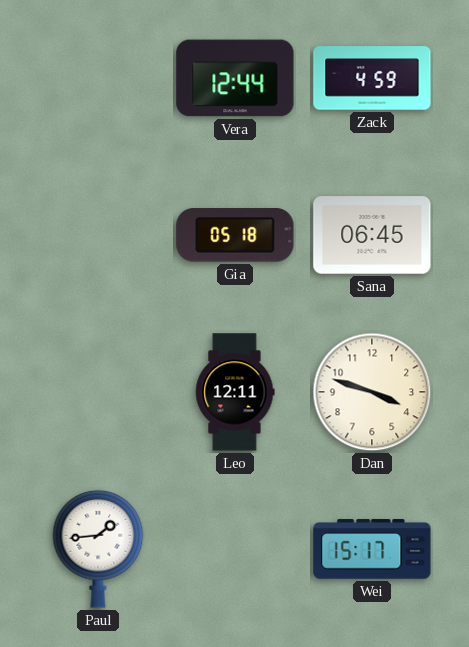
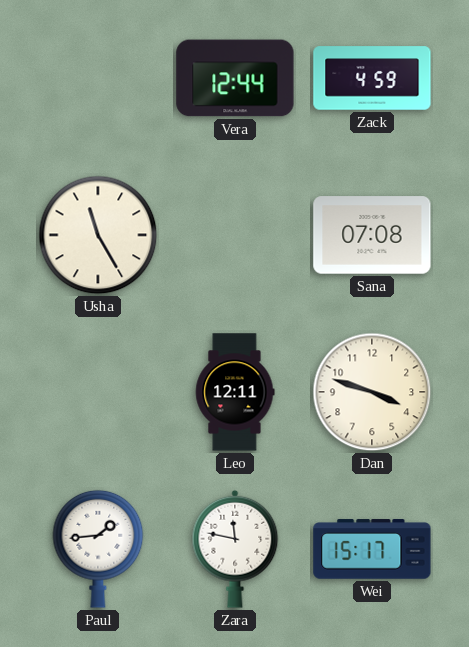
Usha: none -> 11:25 (98, 235)
Gia: 05:18 -> none (235, 235)
Sana: 06:45 -> 07:08 (372, 235)
Zara: none -> 11:47 (235, 549)
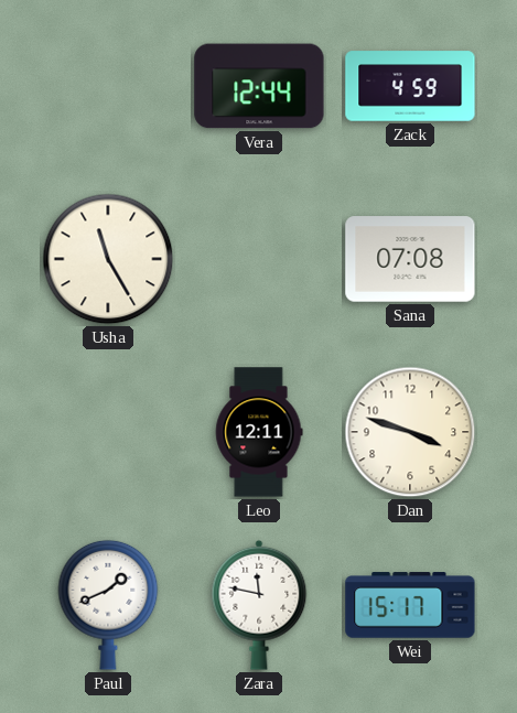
Paul: 1:44 -> 1:41 (108, 605)
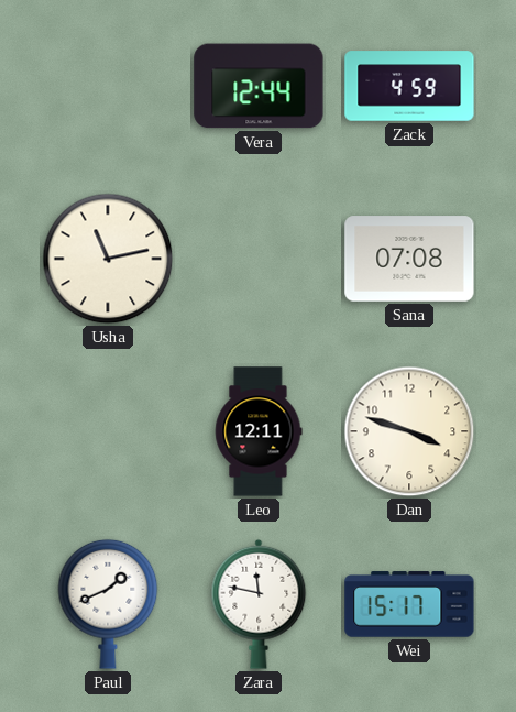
Usha: 11:25 -> 11:13 (108, 259)
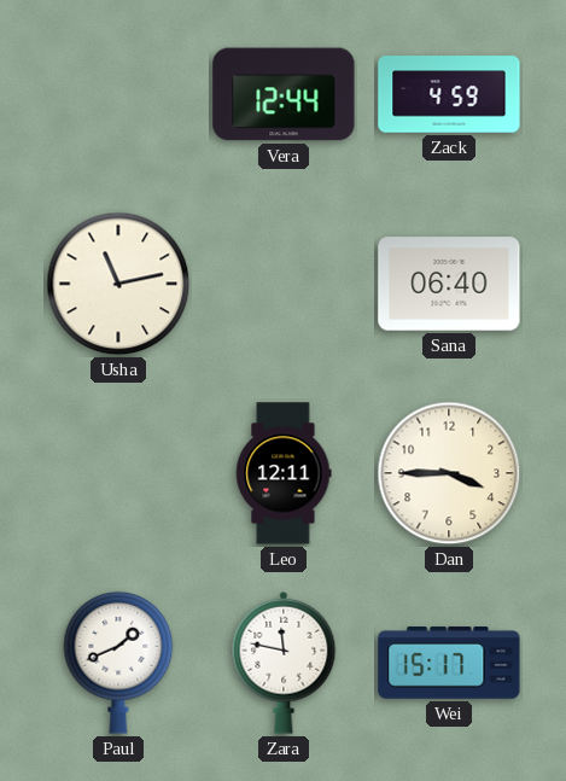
Sana: 07:08 -> 06:40 (449, 284)
Dan: 3:48 -> 3:45 (449, 473)
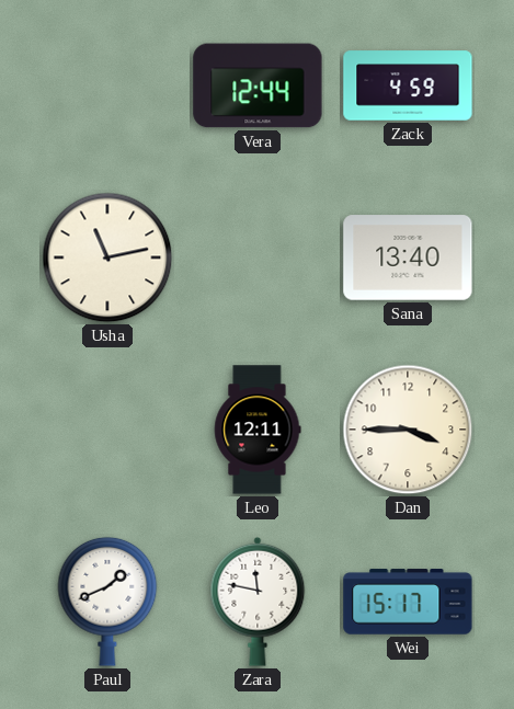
Sana: 06:40 -> 13:40 (408, 258)
